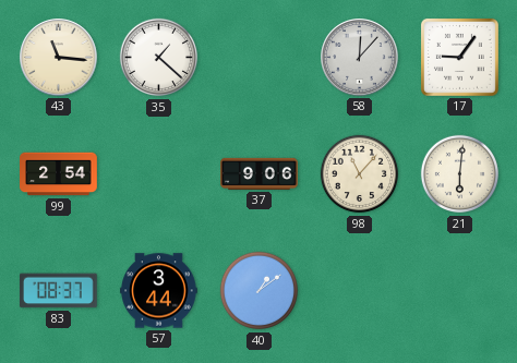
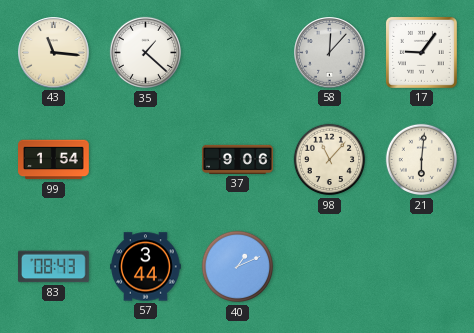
99: 2:54 -> 1:54 (54, 160)
83: 08:37 -> 08:43 (54, 267)
40: 1:09 -> 1:11 (238, 267)
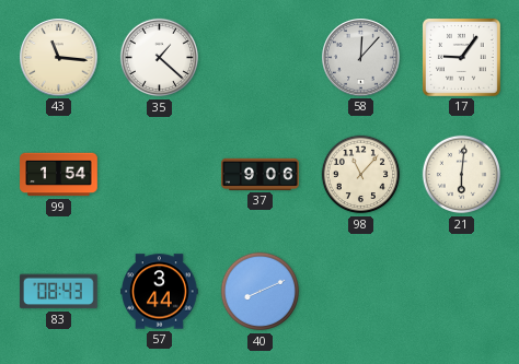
40: 1:11 -> 8:11 (261, 292)
